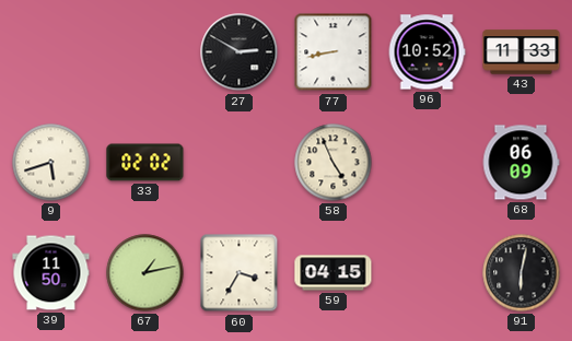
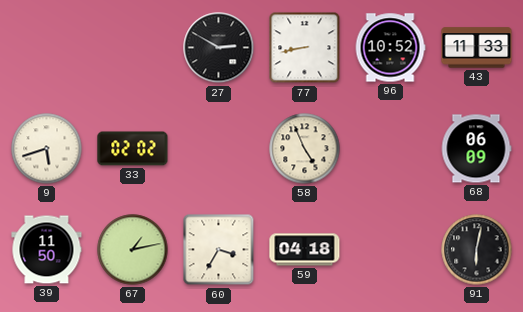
59: 04:15 -> 04:18 (305, 250)
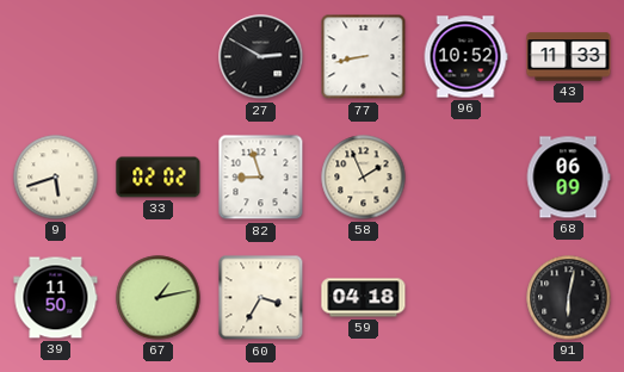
82: none -> 8:57 (261, 178)
58: 4:56 -> 1:56 (364, 178)
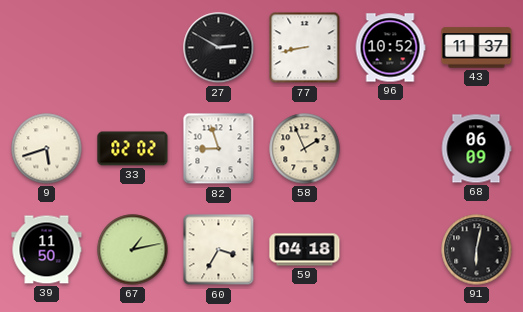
43: 11:33 -> 11:37 (477, 48)
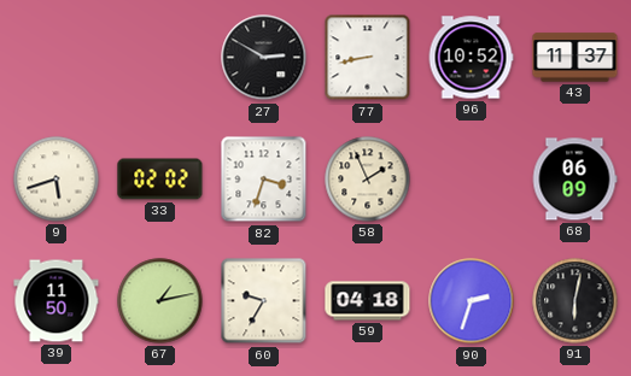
82: 8:57 -> 3:33 (264, 180)
60: 3:35 -> 9:35 (264, 301)
90: none -> 2:33 (472, 301)
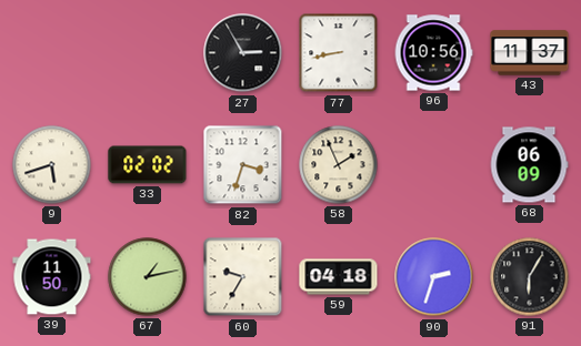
27: 2:50 -> 2:55 (243, 53)
96: 10:52 -> 10:56 (433, 53)
91: 6:02 -> 6:05 (530, 277)
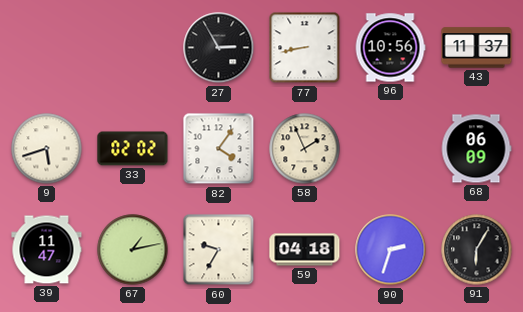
82: 3:33 -> 4:06 (219, 149)
39: 11:50 -> 11:47 (47, 250)
